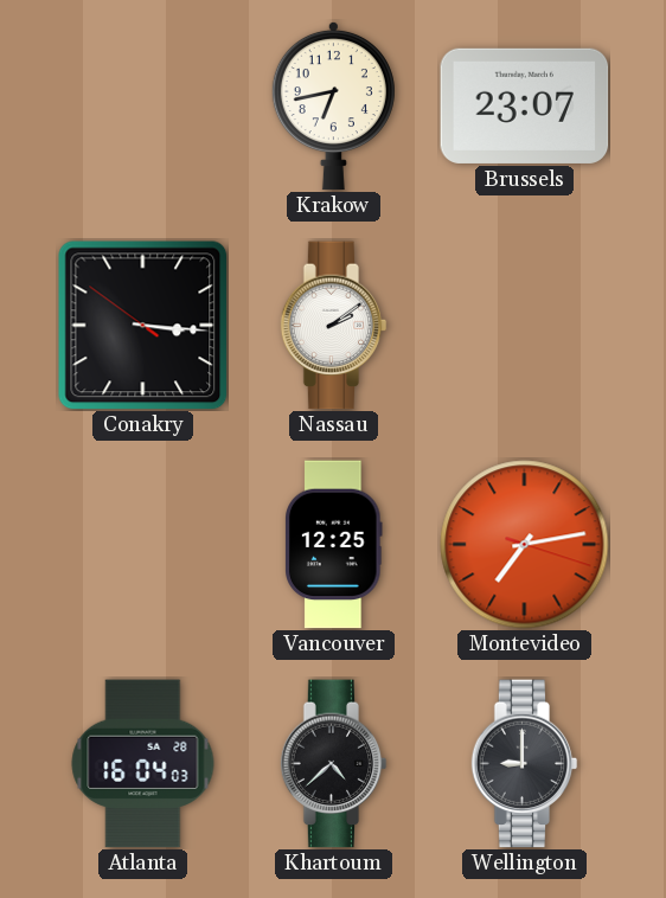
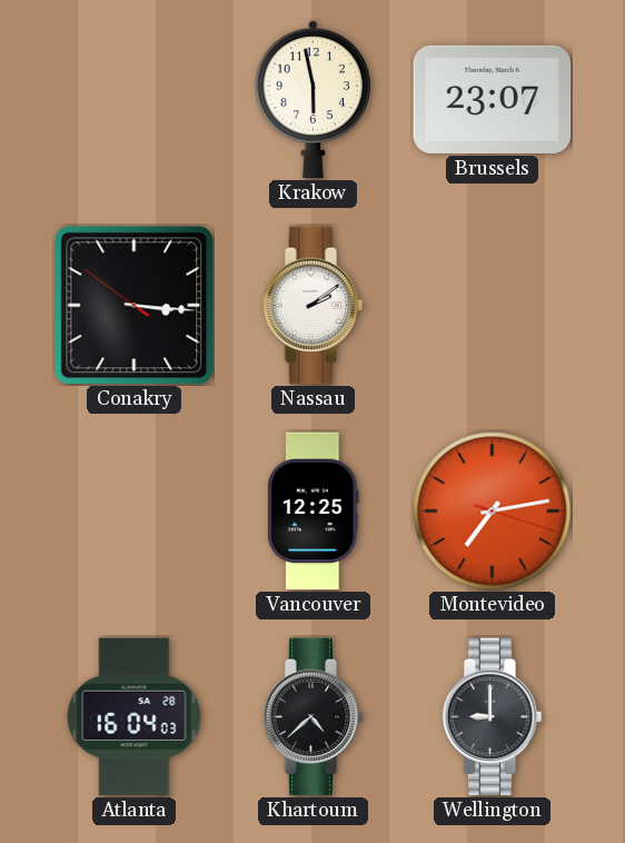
Krakow: 6:43 -> 5:58 (312, 99)
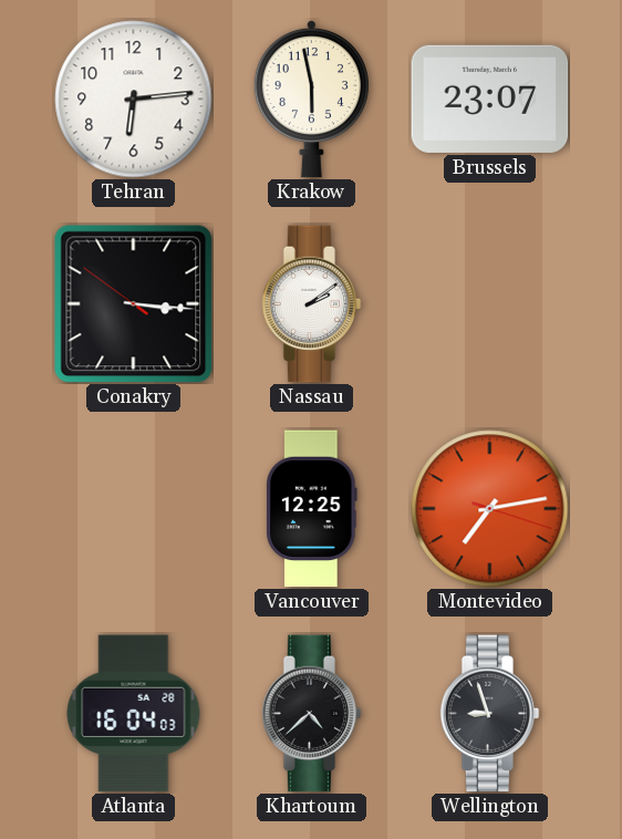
Tehran: none -> 6:14 (134, 100)
Wellington: 9:00 -> 8:57 (490, 714)
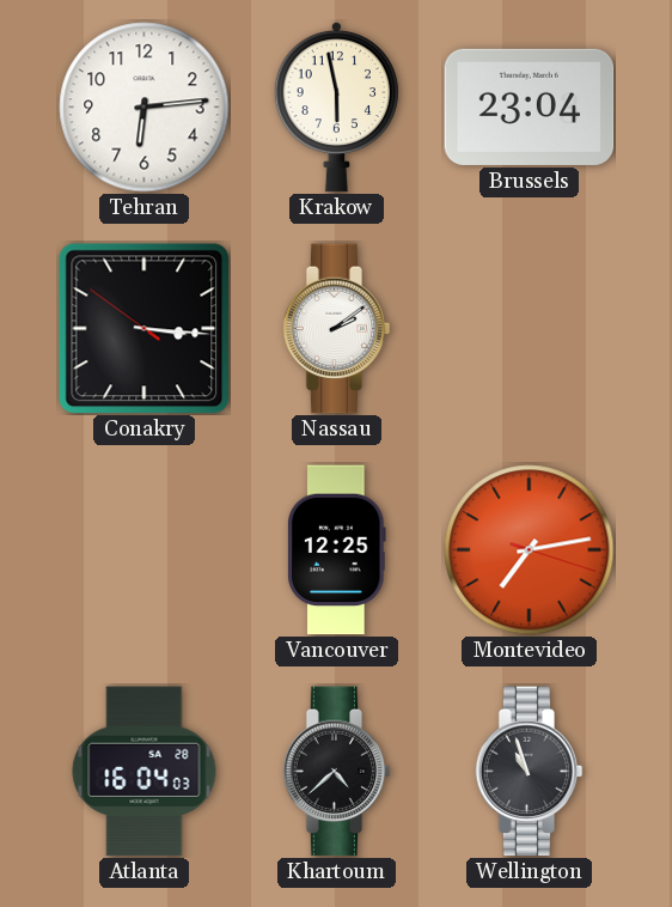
Brussels: 23:07 -> 23:04 (530, 106)
Wellington: 8:57 -> 10:57 (530, 772)
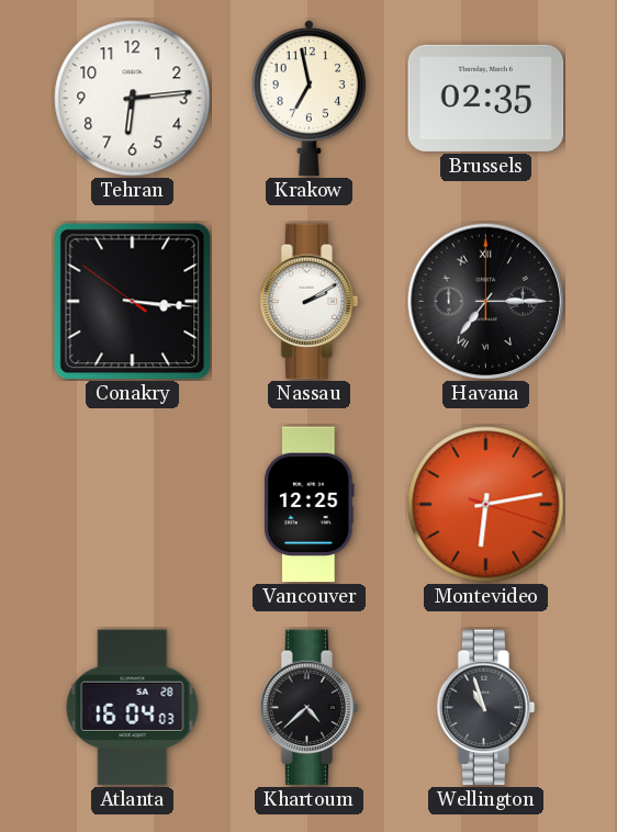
Krakow: 5:58 -> 6:58 (308, 98)
Brussels: 23:04 -> 02:35 (486, 98)
Nassau: 2:09 -> 2:10 (310, 302)
Havana: none -> 7:15 (485, 301)
Montevideo: 7:13 -> 6:13 (486, 505)
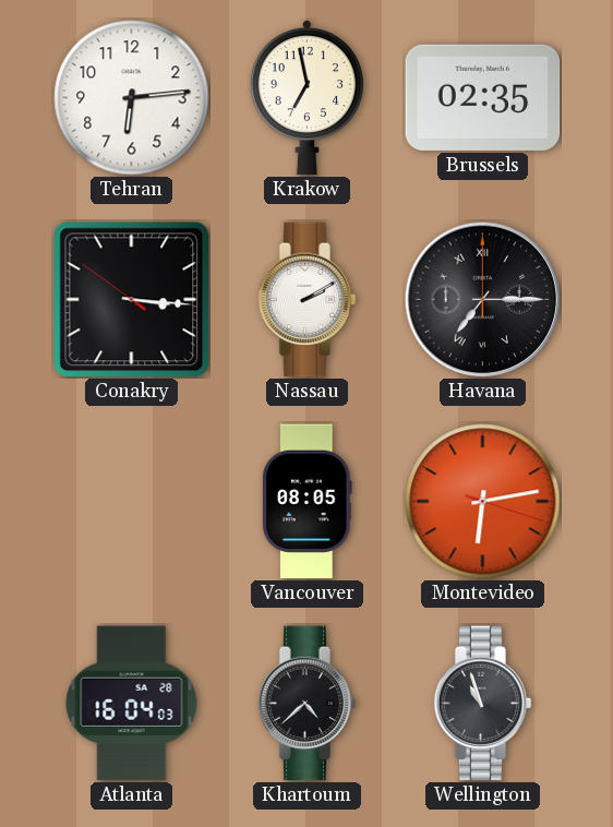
Vancouver: 12:25 -> 08:05 (308, 502)
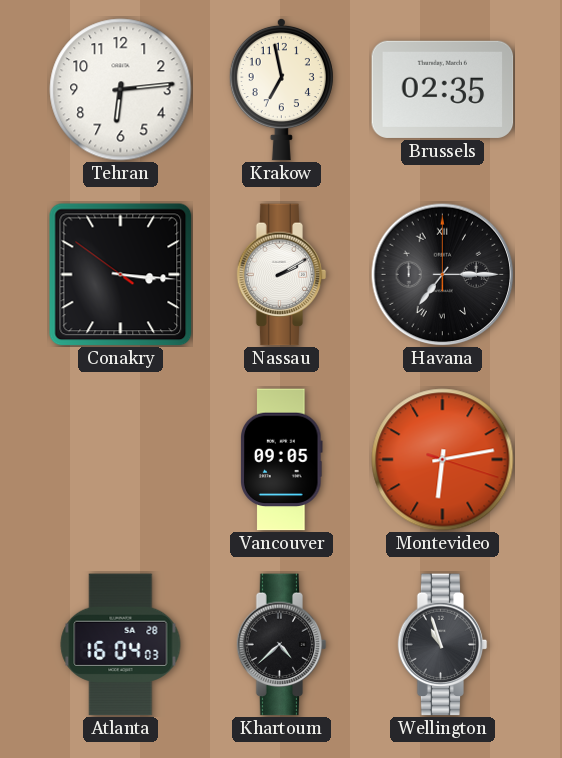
Vancouver: 08:05 -> 09:05 (282, 460)
